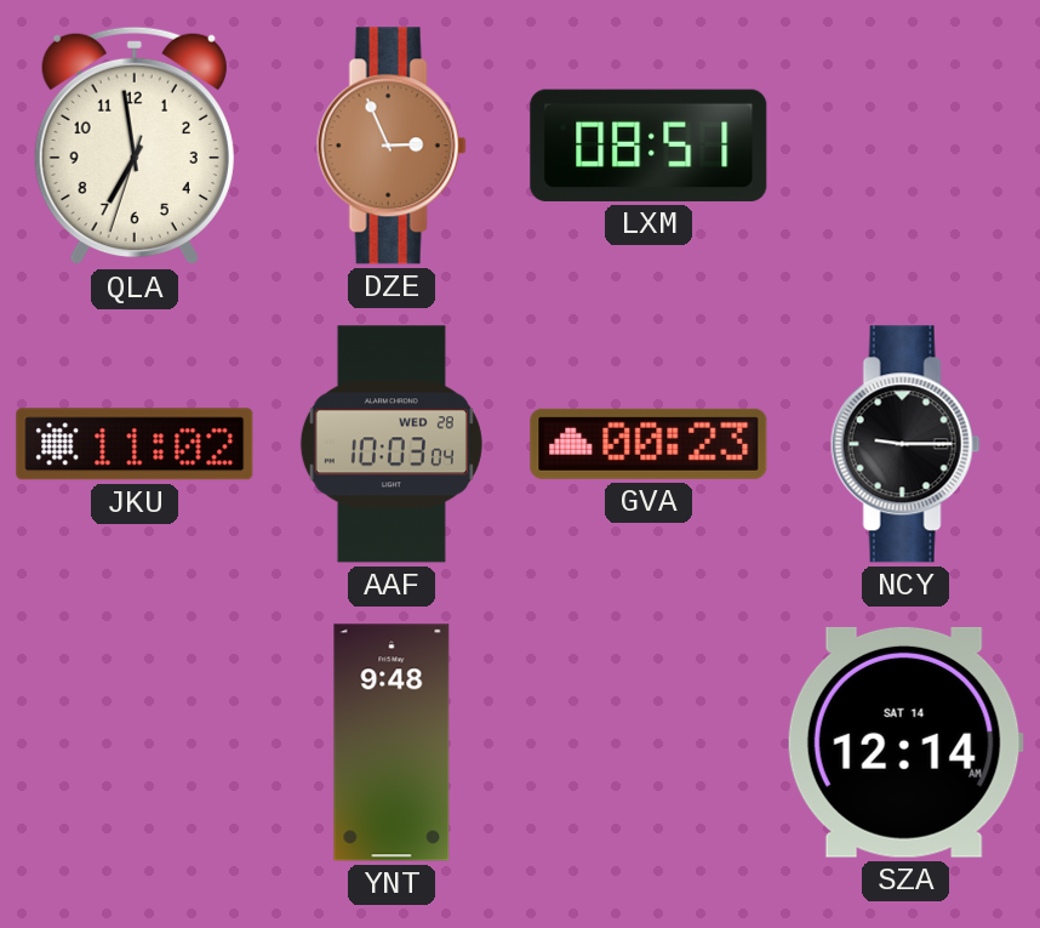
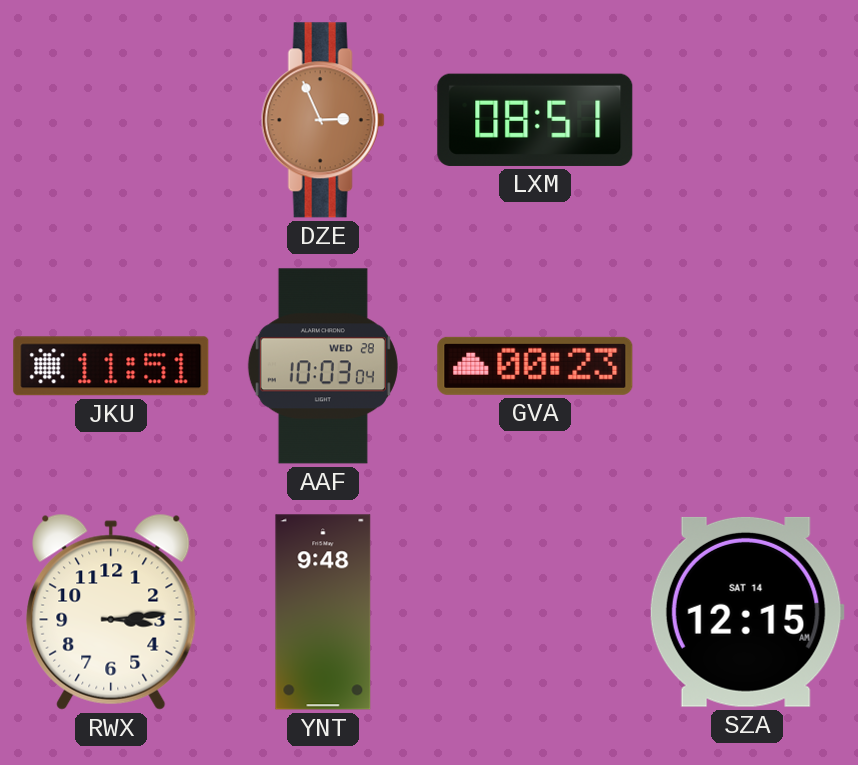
QLA: 6:58 -> none (135, 146)
JKU: 11:02 -> 11:51 (111, 366)
NCY: 9:15 -> none (905, 444)
RWX: none -> 3:14 (111, 612)
SZA: 12:14 -> 12:15 (747, 612)
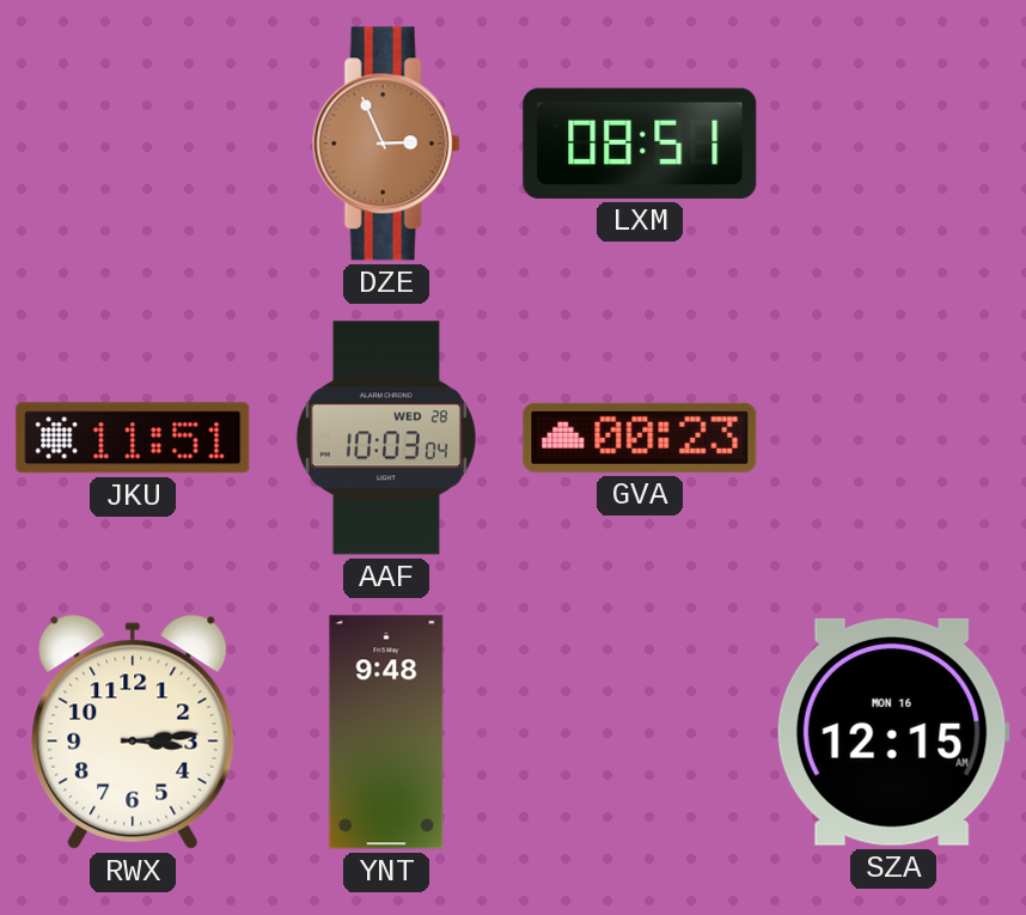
SZA date: SAT 14 -> MON 16 (893, 732)
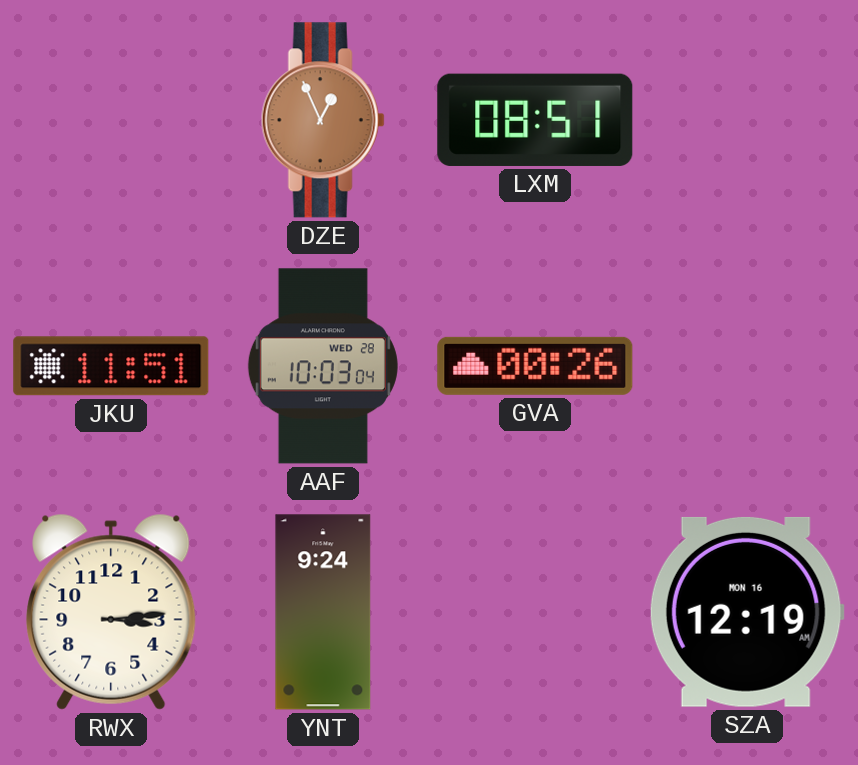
DZE: 2:56 -> 12:56 (323, 120)
GVA: 00:23 -> 00:26 (535, 366)
YNT: 9:48 -> 9:24 (323, 612)
SZA: 12:15 -> 12:19 (747, 612)
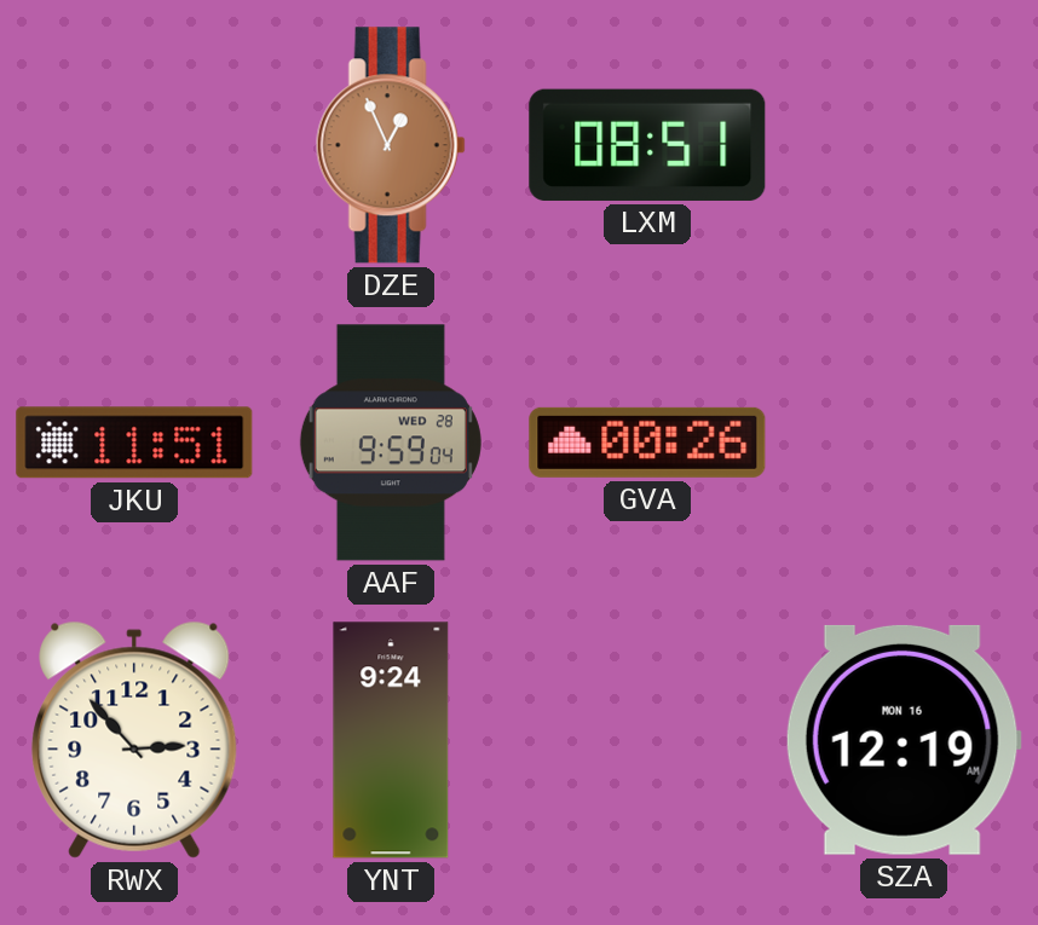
AAF: 10:03 -> 9:59 (391, 443)
RWX: 3:14 -> 2:53 (134, 740)
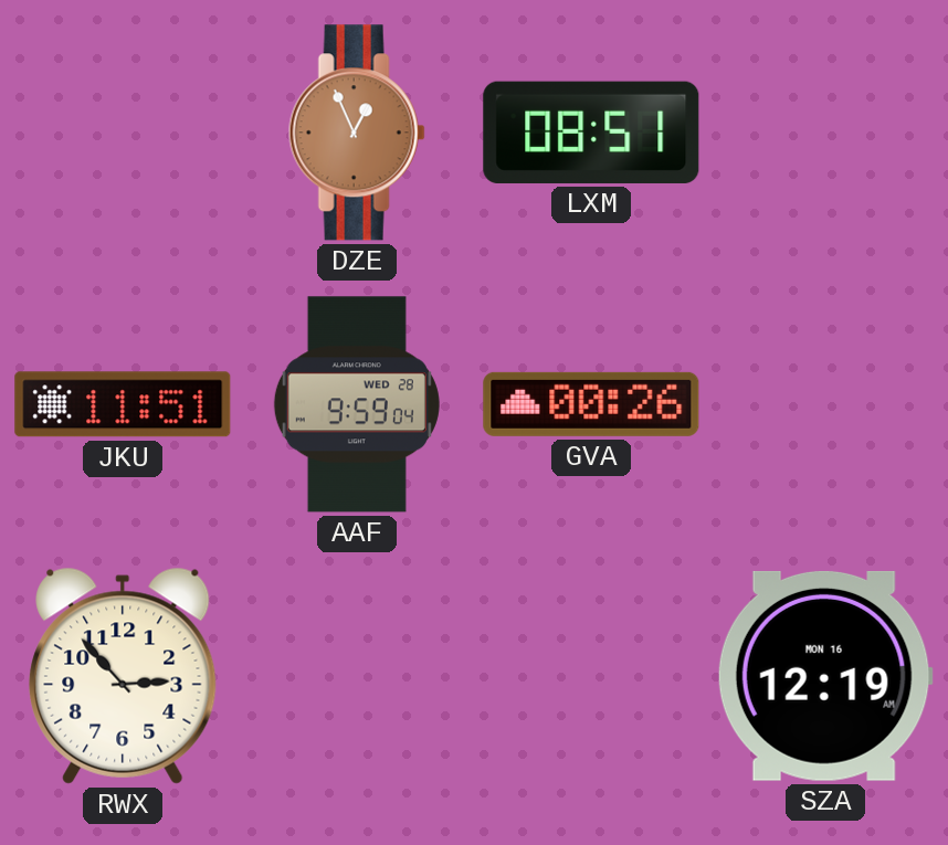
YNT: 9:24 -> none (391, 740)
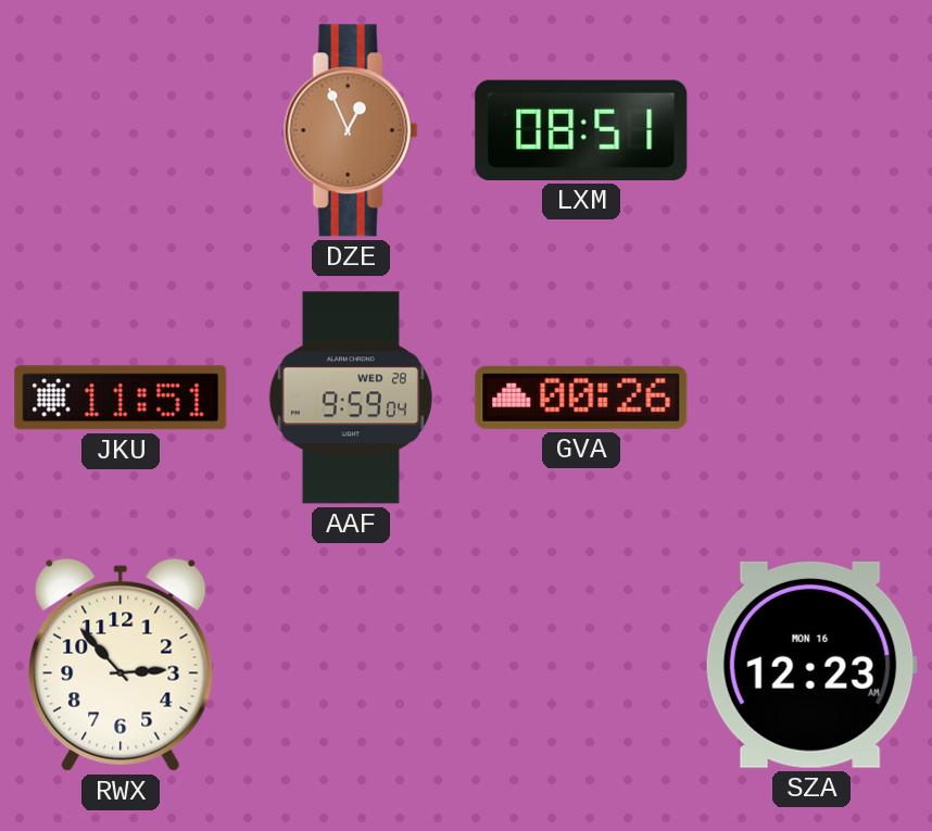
SZA: 12:19 -> 12:23 (811, 665)
